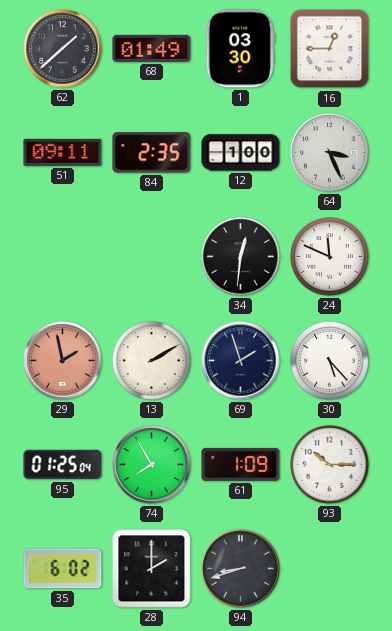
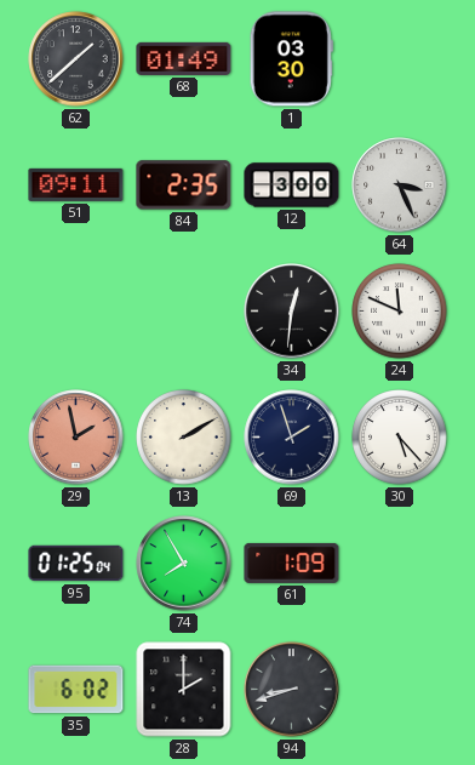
16: 12:45 -> none (330, 49)
12: 1:00 -> 3:00 (292, 185)
93: 10:15 -> none (330, 465)
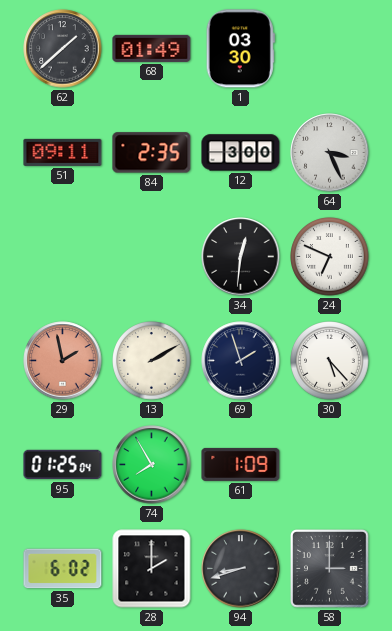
24: 11:49 -> 6:49 (330, 257)
58: none -> 3:00 (330, 569)
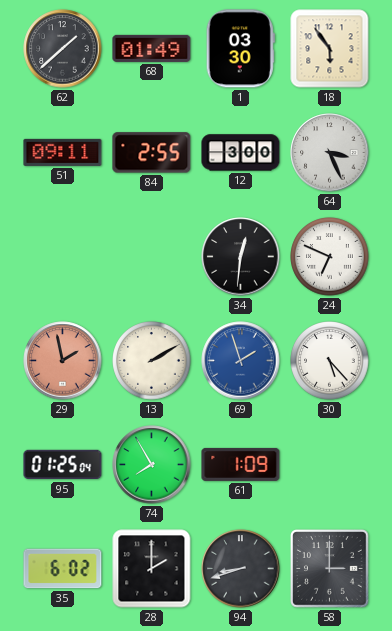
18: none -> 5:54 (330, 49)
84: 2:35 -> 2:55 (152, 153)
69 dial: navy -> blue (241, 361)
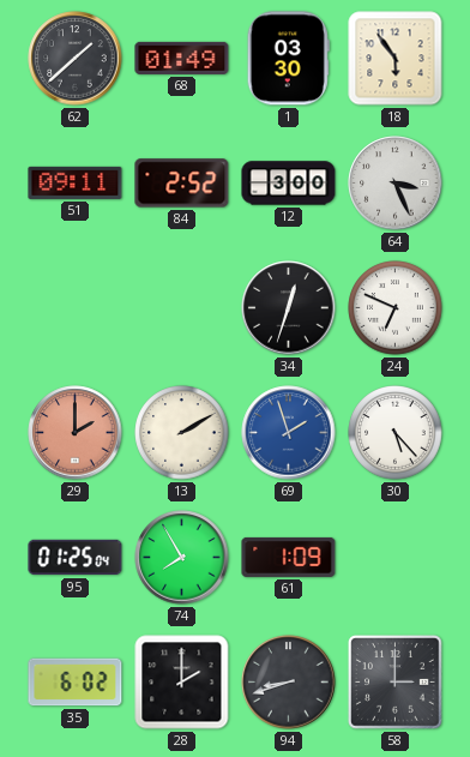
84: 2:55 -> 2:52 (182, 184)
34: 12:31 -> 12:33 (289, 308)
29: 1:58 -> 2:00 (76, 433)
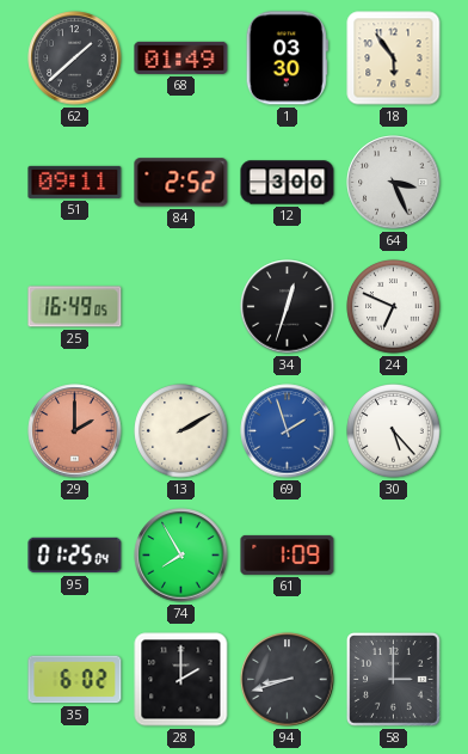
25: none -> 16:49 (75, 307)
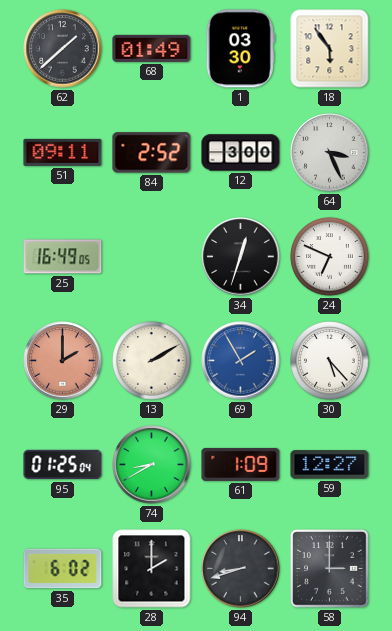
69: 1:57 -> 1:55 (241, 361)
74: 7:55 -> 8:40 (152, 465)
59: none -> 12:27 (330, 465)
